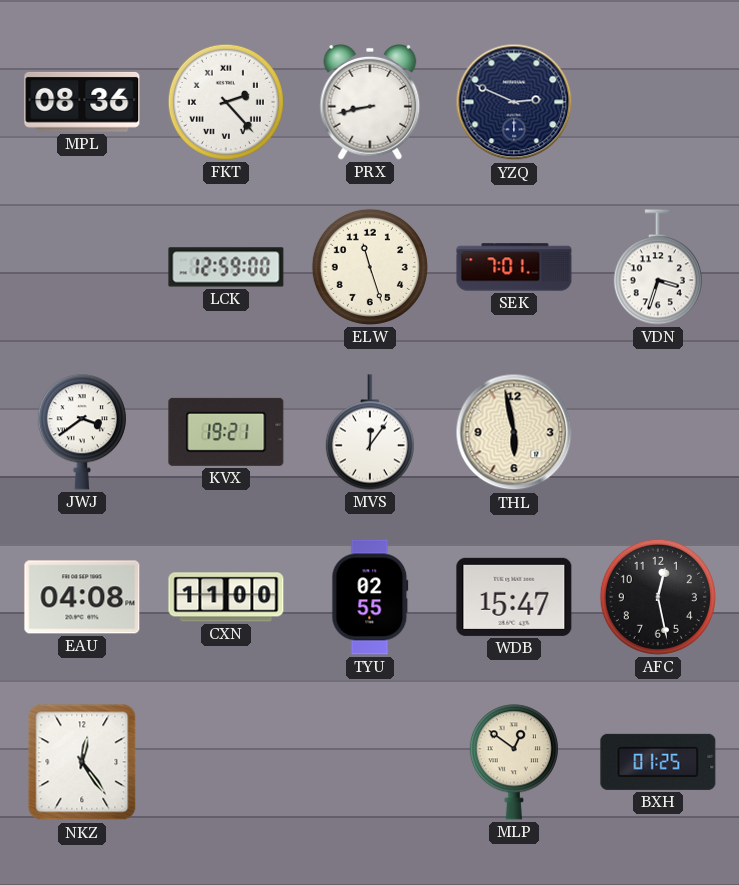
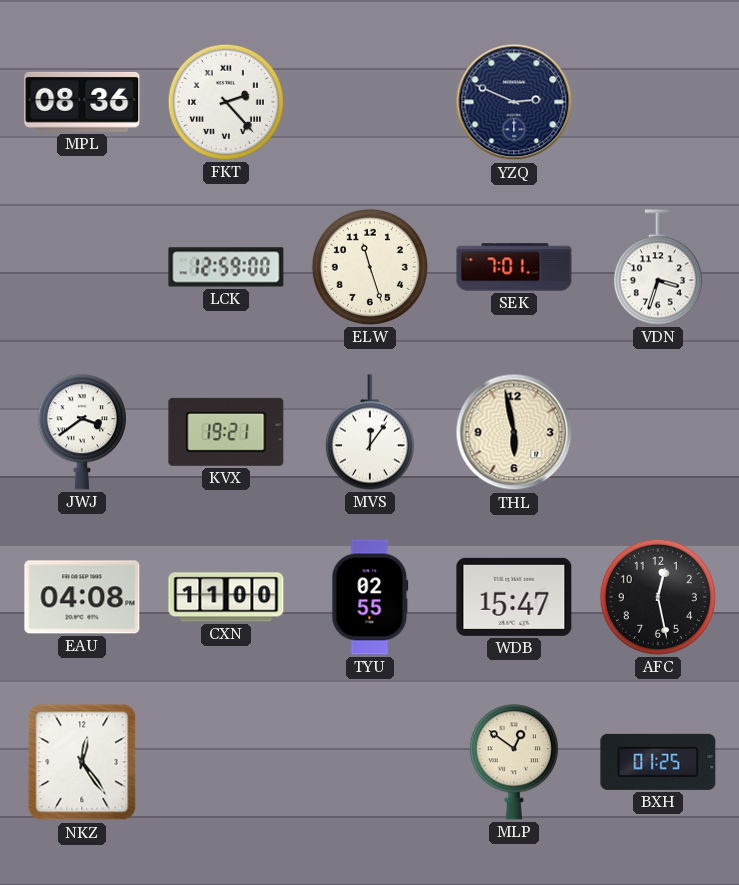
PRX: 8:43 -> none (370, 102)
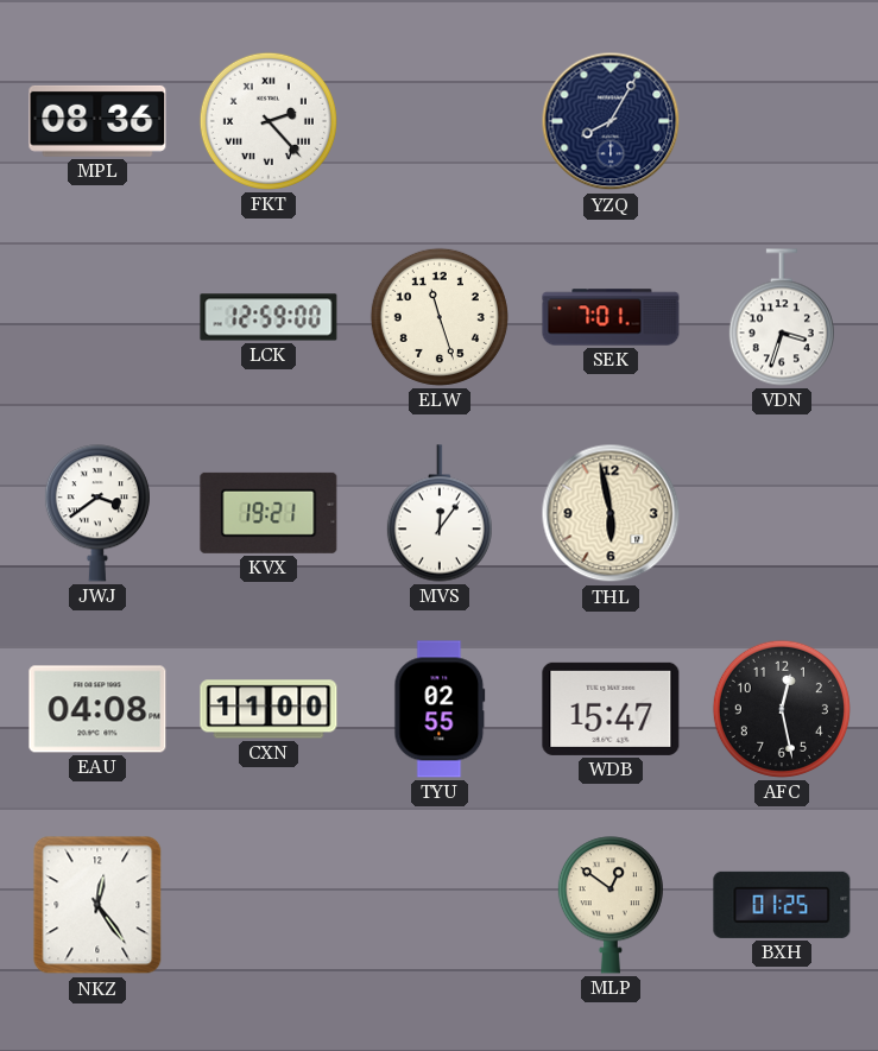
YZQ: 2:49 -> 8:05 (611, 121)
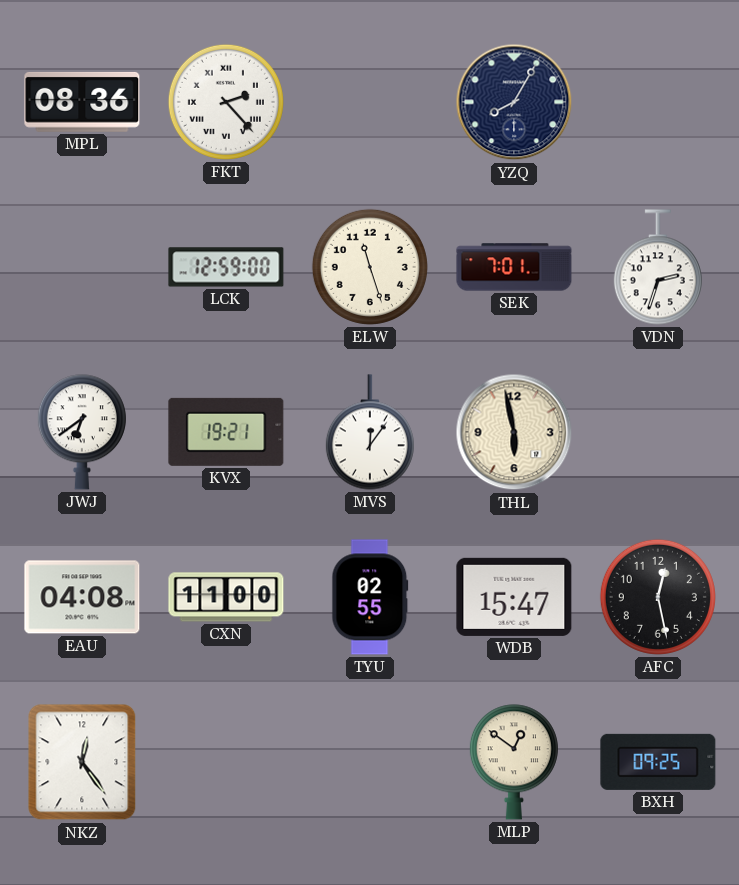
VDN: 3:33 -> 2:33 (658, 267)
JWJ: 3:39 -> 6:39 (82, 432)
BXH: 01:25 -> 09:25 (658, 762)
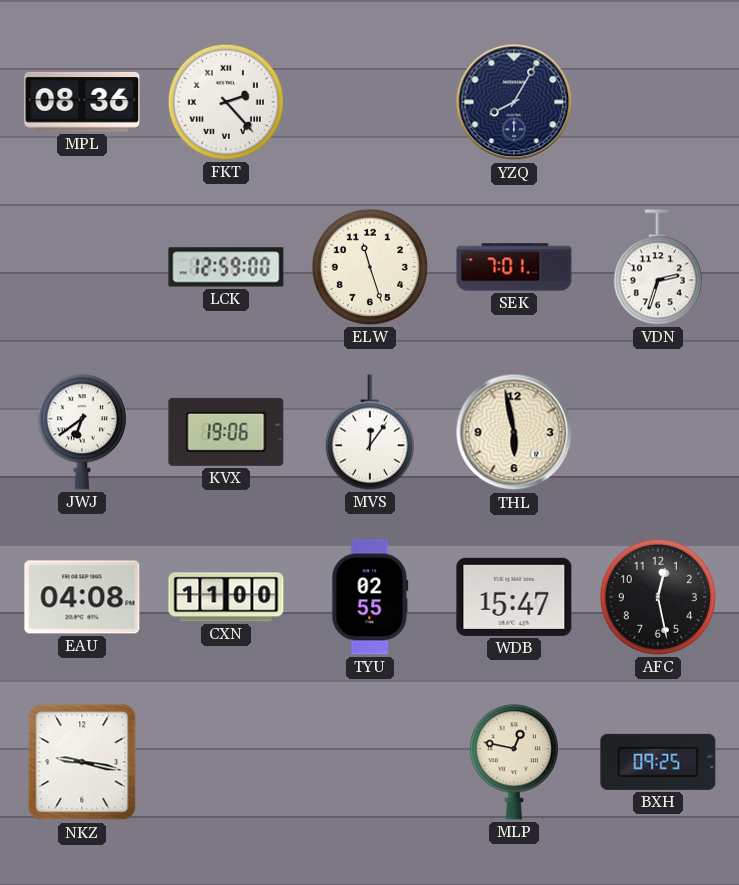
KVX: 19:21 -> 19:06 (226, 432)
NKZ: 12:24 -> 9:17 (82, 762)
MLP: 12:51 -> 12:47 (514, 762)
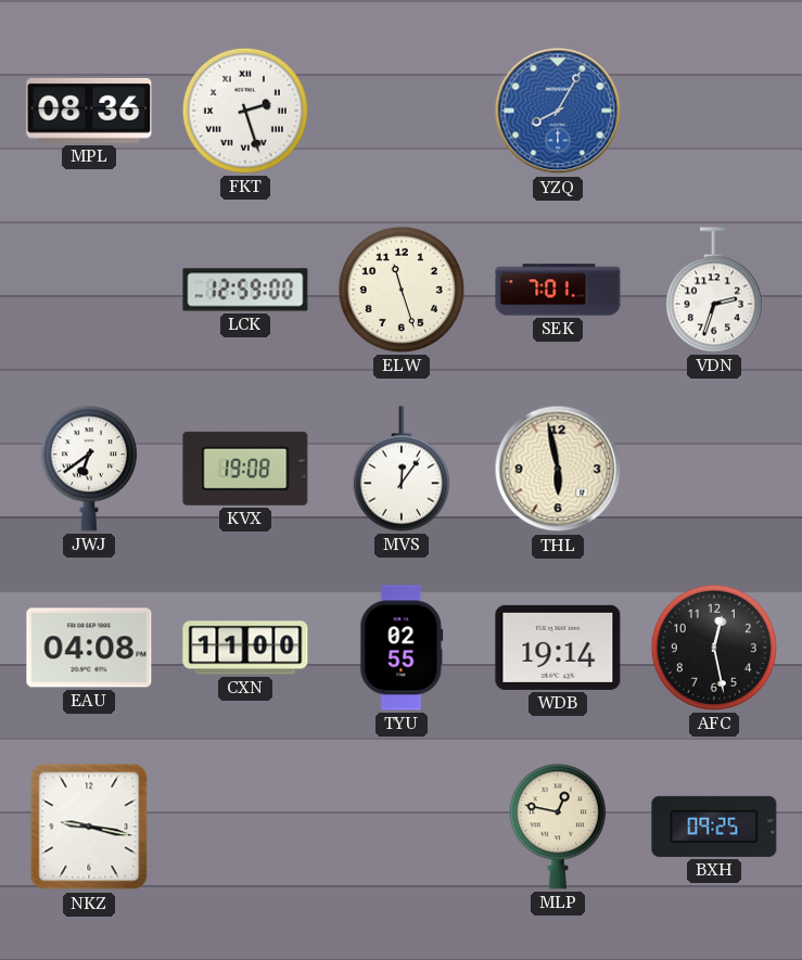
FKT: 2:23 -> 2:27 (245, 111)
YZQ dial: navy -> blue (558, 111)
KVX: 19:06 -> 19:08 (245, 469)
WDB: 15:47 -> 19:14 (558, 648)
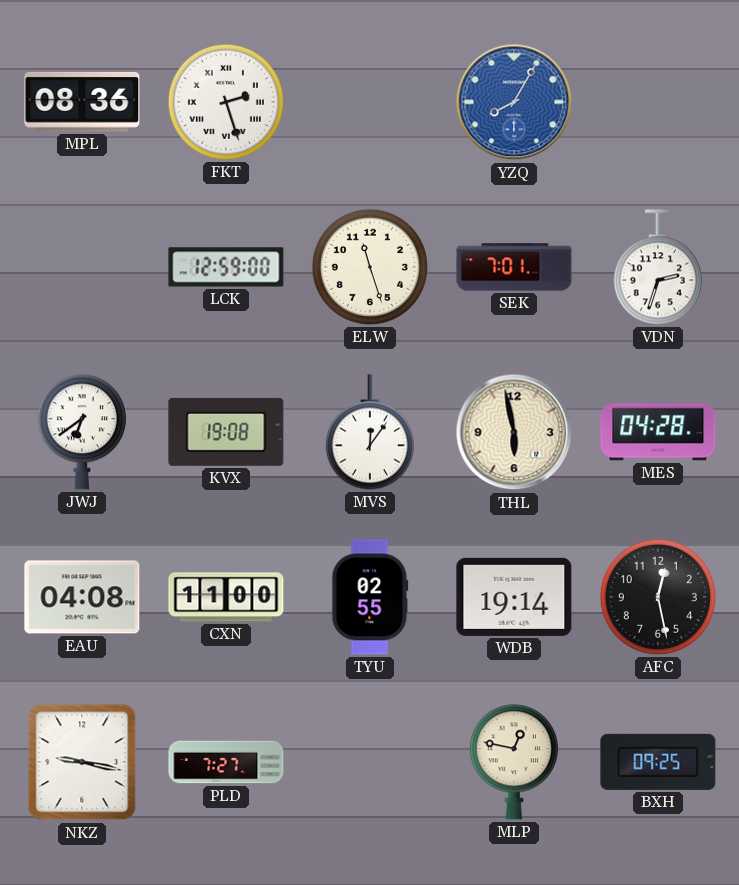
MES: none -> 04:28 (658, 432)
PLD: none -> 7:27 (226, 762)
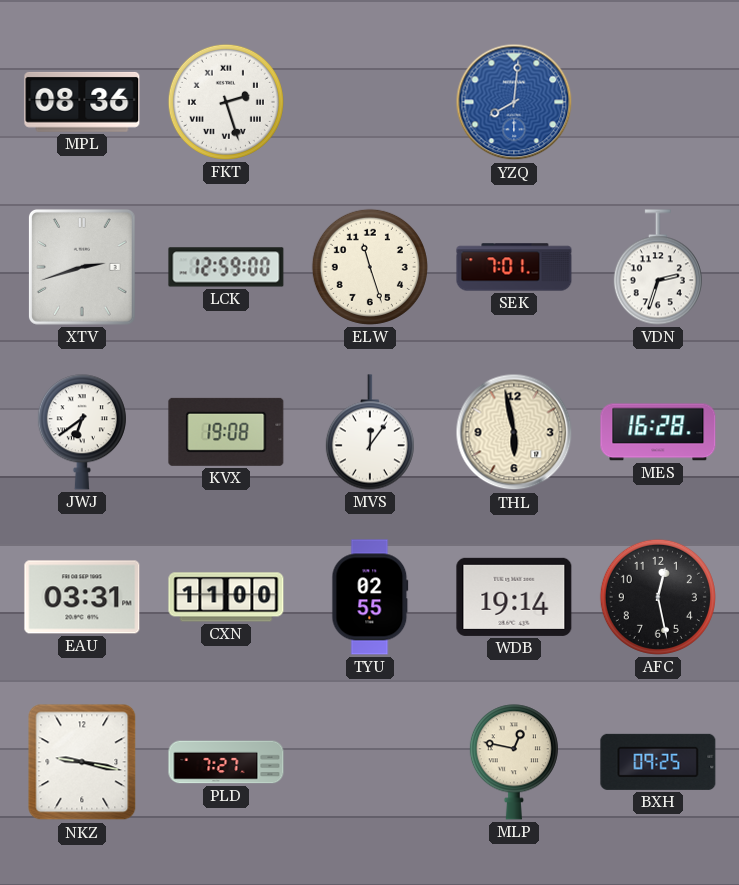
YZQ: 8:05 -> 8:01 (514, 102)
XTV: none -> 2:42 (82, 267)
MES: 04:28 -> 16:28 (658, 432)
EAU: 04:08 -> 03:31 (82, 597)
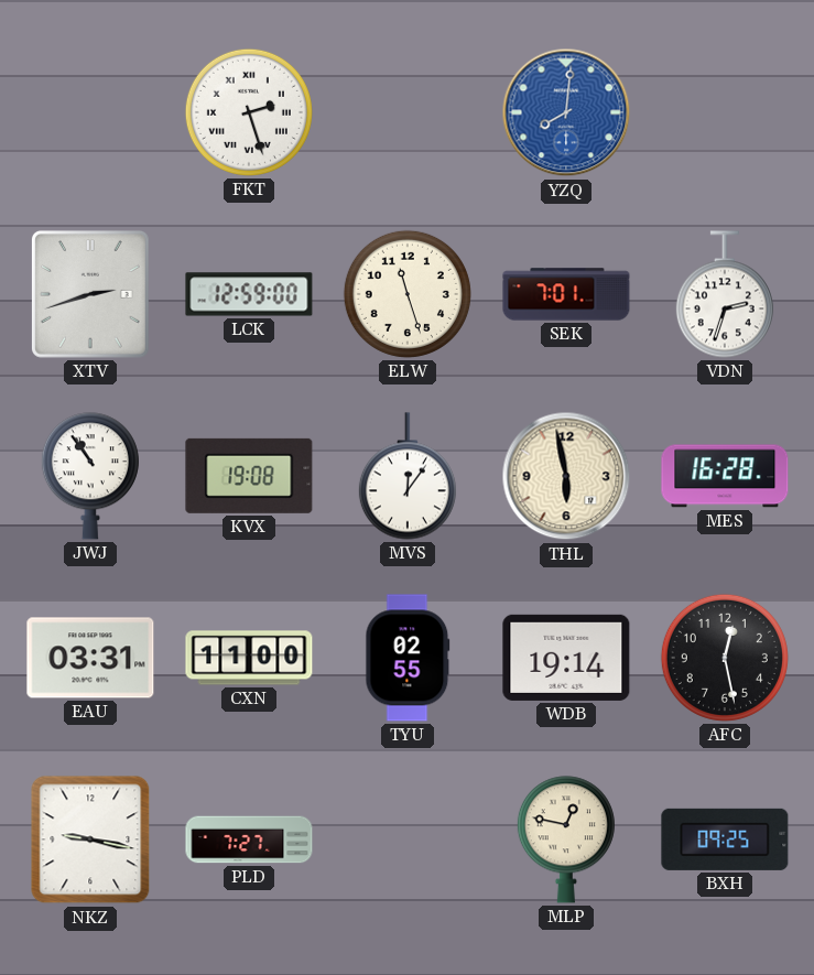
MPL: 08:36 -> none (82, 102)
JWJ: 6:39 -> 10:54 (90, 476)
